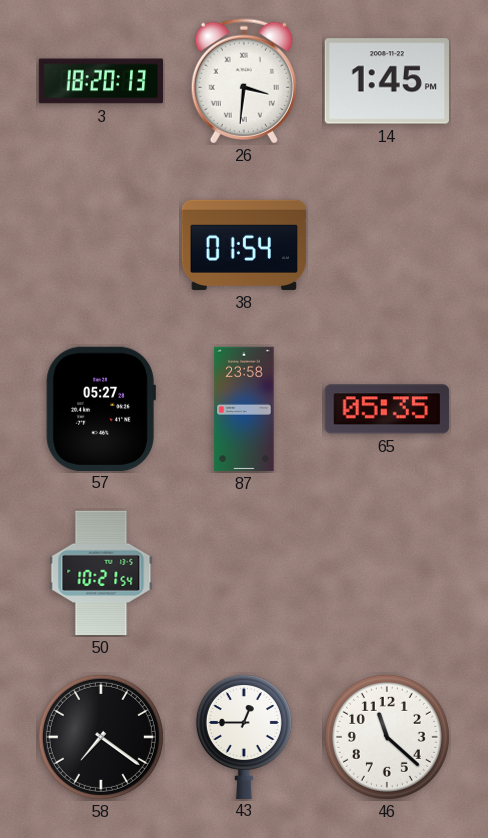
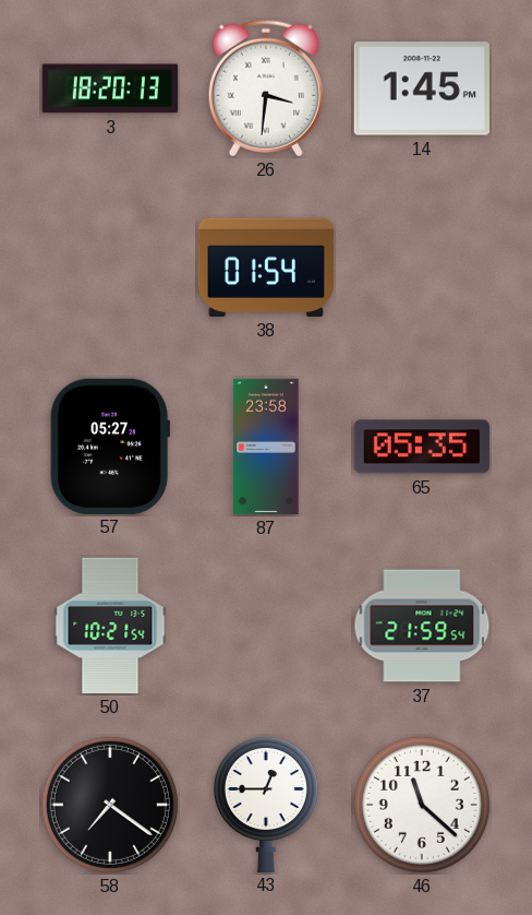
37: none -> 21:59 (422, 626)
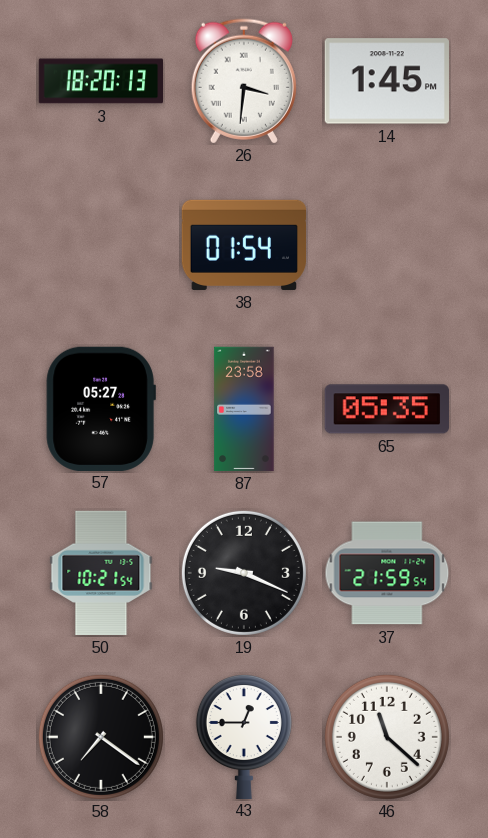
19: none -> 9:19 (244, 573)
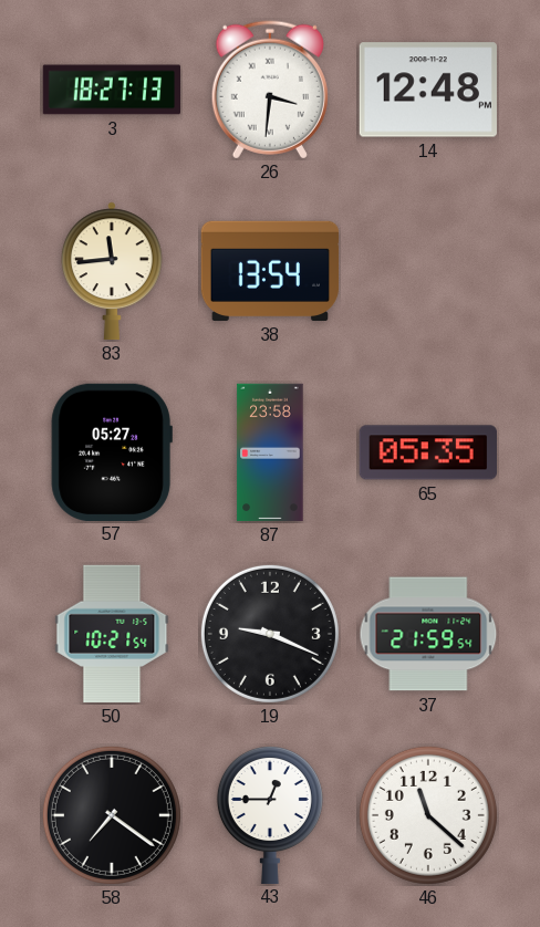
3: 18:20 -> 18:27 (112, 90)
14: 1:45 -> 12:48 (427, 90)
83: none -> 11:44 (112, 271)
38: 01:54 -> 13:54 (270, 271)
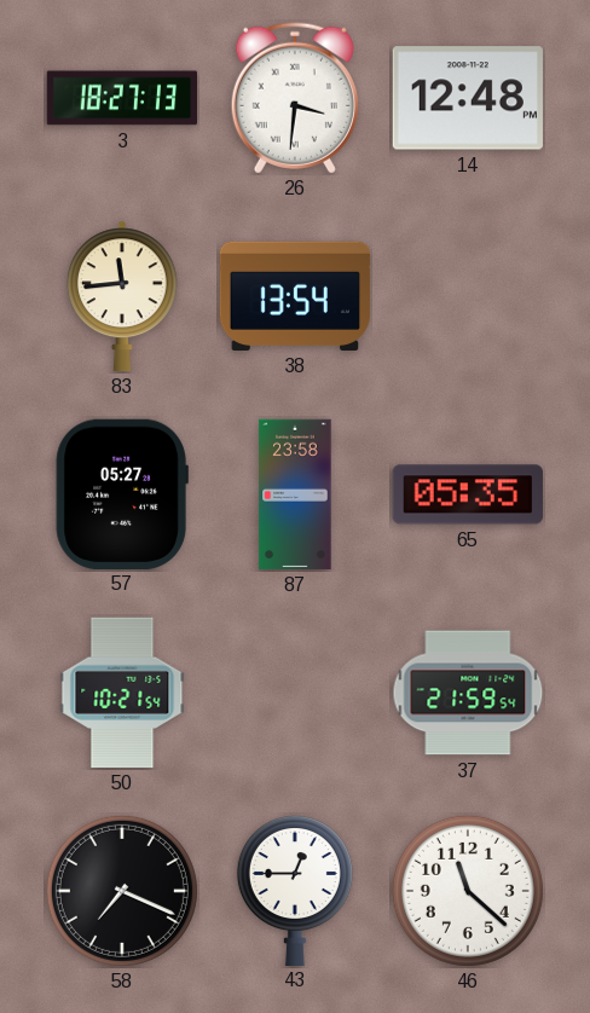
19: 9:19 -> none (270, 634)
58: 7:21 -> 7:19 (122, 891)
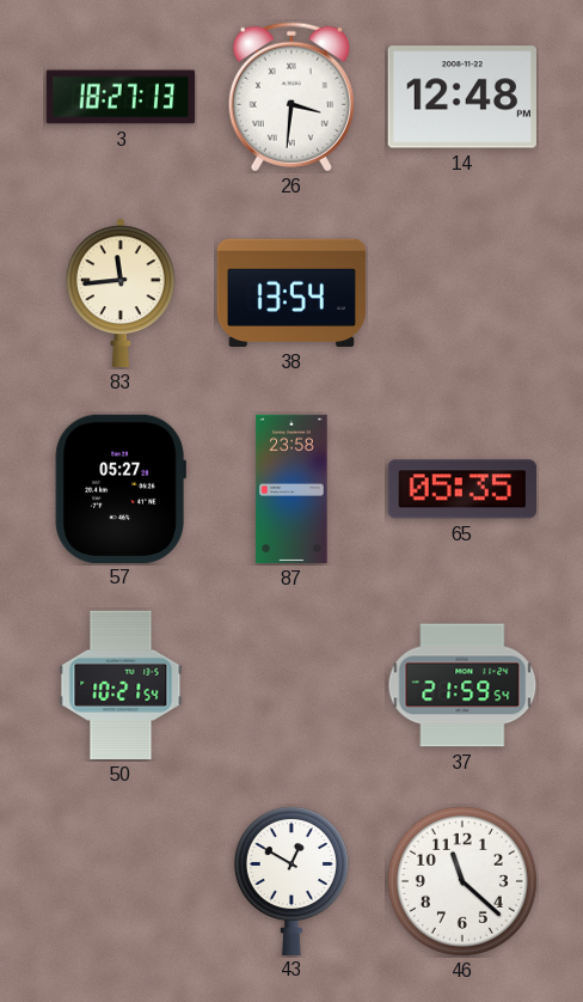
58: 7:19 -> none (122, 891)
43: 12:45 -> 12:50 (291, 881)
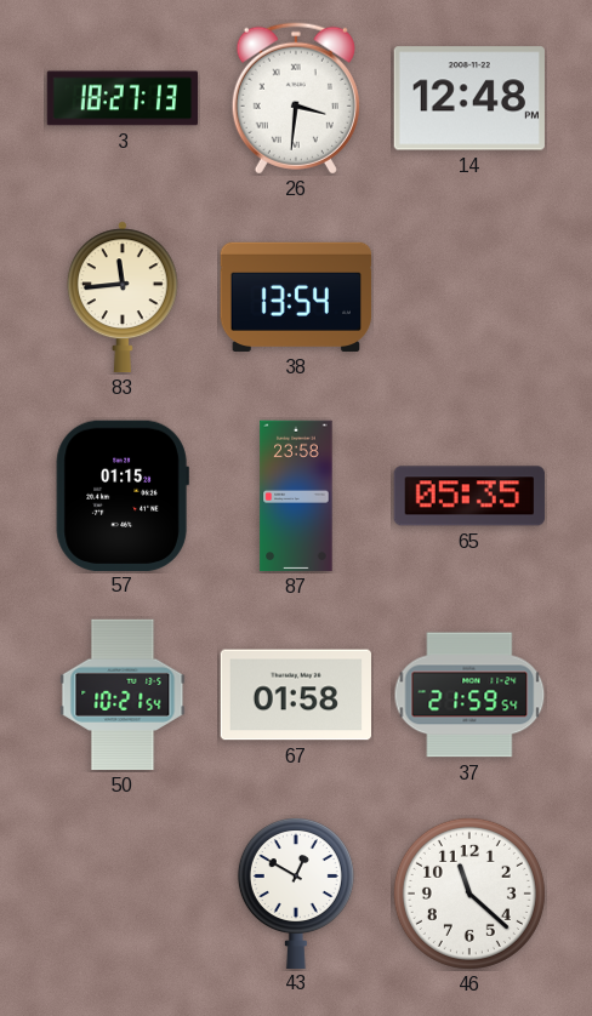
57: 05:27 -> 01:15 (123, 495)
67: none -> 01:58 (295, 695)
